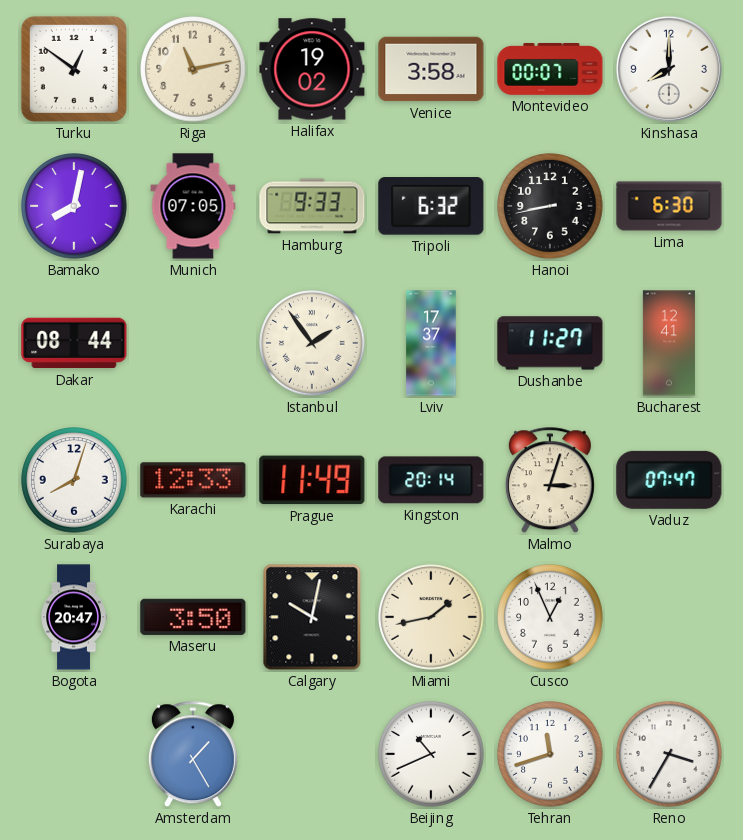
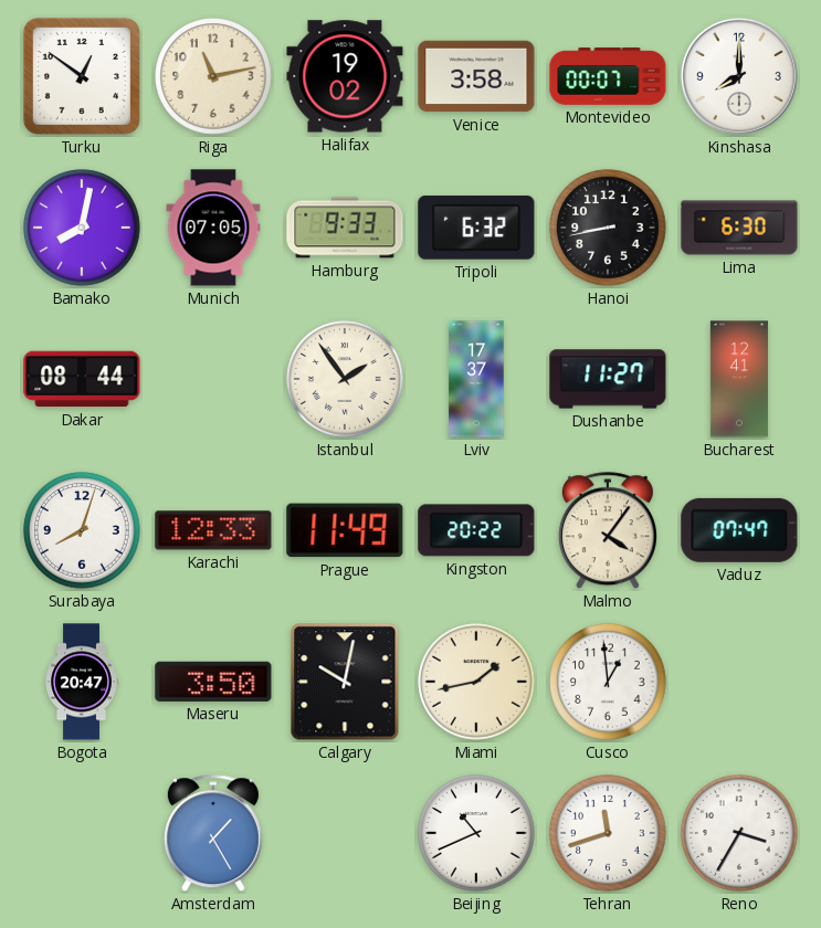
Kingston: 20:14 -> 20:22 (476, 530)
Malmo: 3:03 -> 4:06 (608, 531)
Cusco: 12:56 -> 12:59 (608, 682)
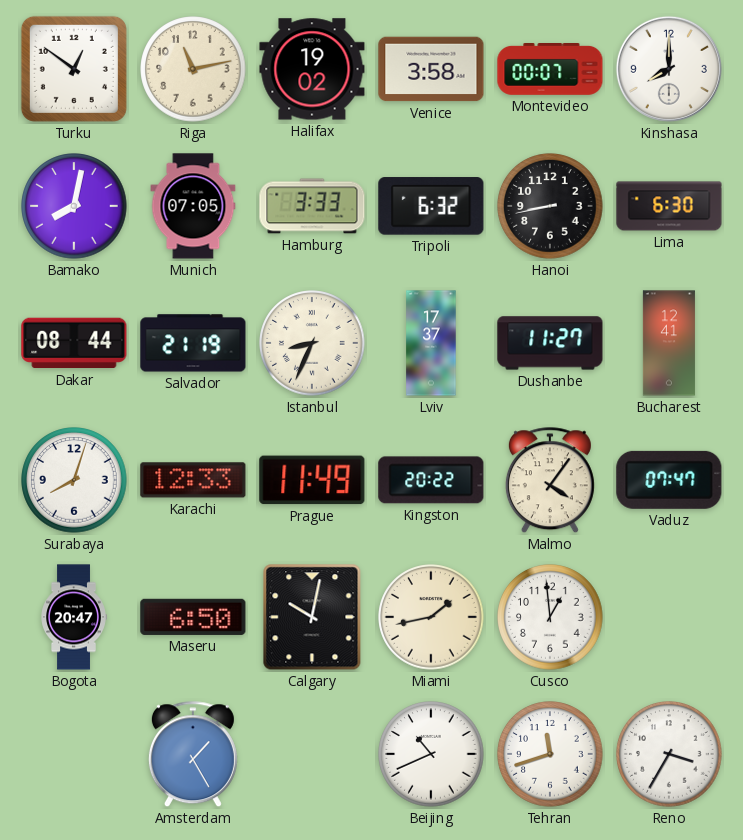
Hamburg: 9:33 -> 3:33 (312, 206)
Salvador: none -> 21:19 (193, 343)
Istanbul: 1:54 -> 8:34 (312, 343)
Maseru: 3:50 -> 6:50 (193, 617)
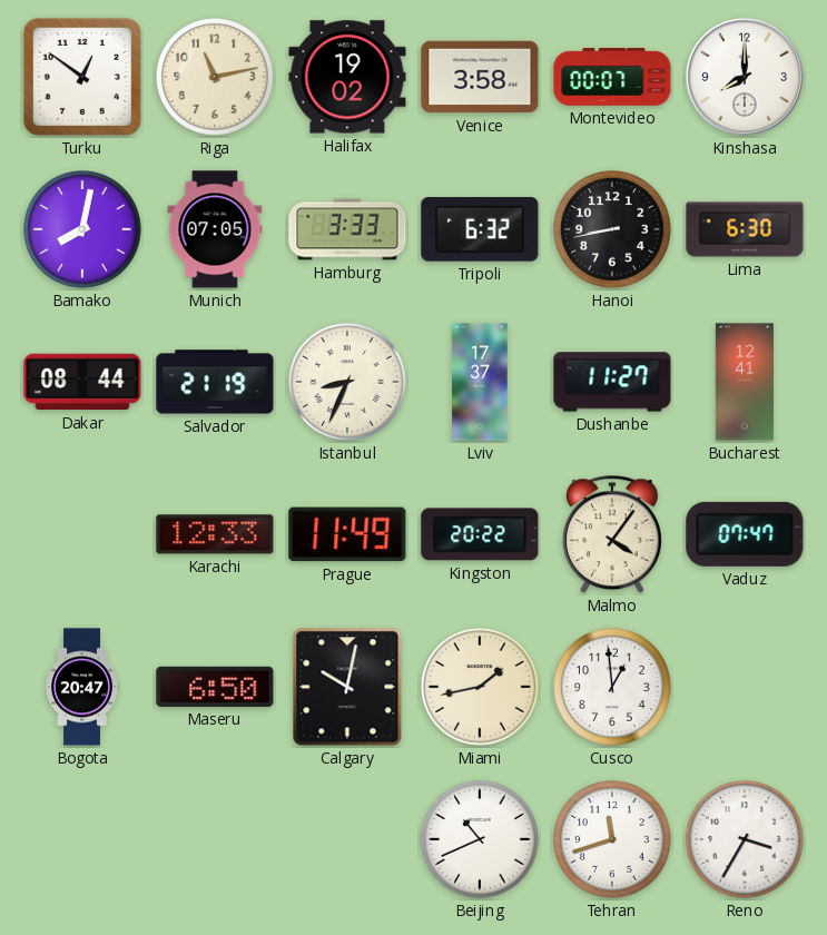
Surabaya: 8:03 -> none (74, 480)
Amsterdam: 1:25 -> none (193, 755)
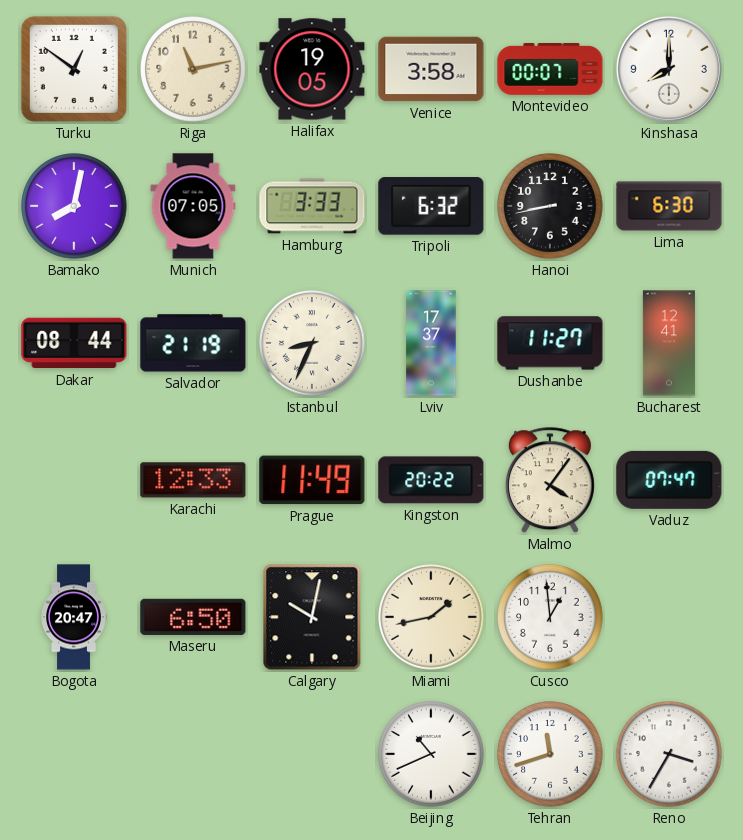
Halifax: 19:02 -> 19:05 (312, 69)
